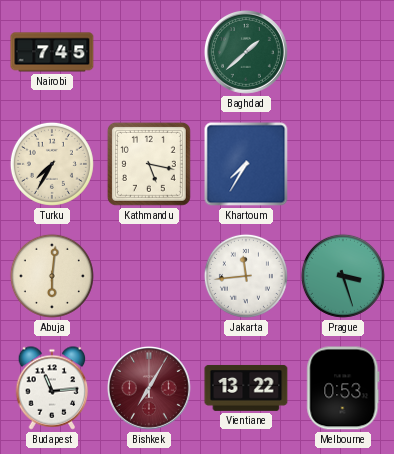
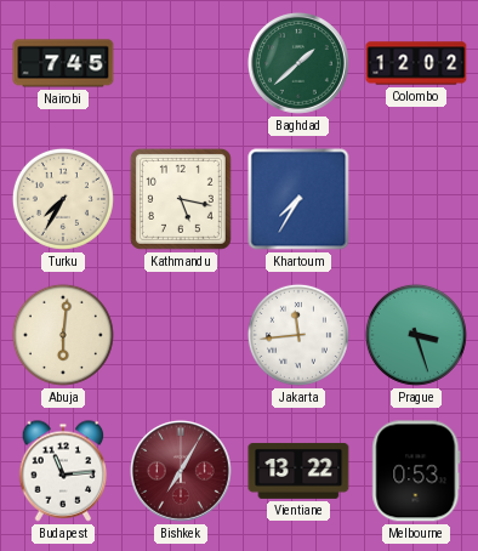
Colombo: none -> 12:02 (416, 63)
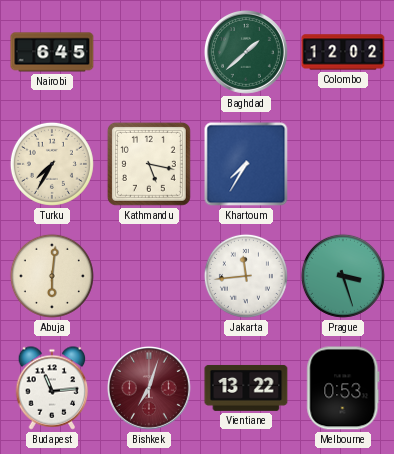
Nairobi: 7:45 -> 6:45 (52, 52)
Bishkek: 7:05 -> 7:03 (149, 388)
